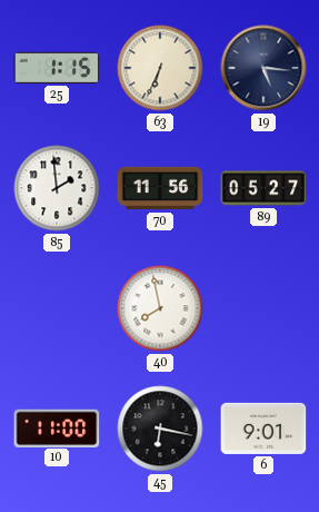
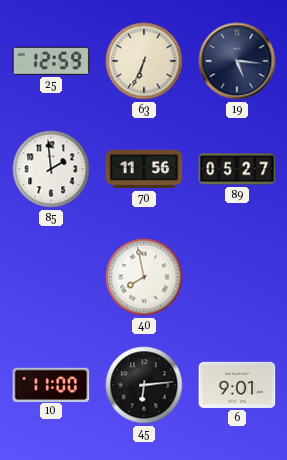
25: 1:15 -> 12:59 (51, 61)
45: 6:17 -> 6:14 (144, 385)
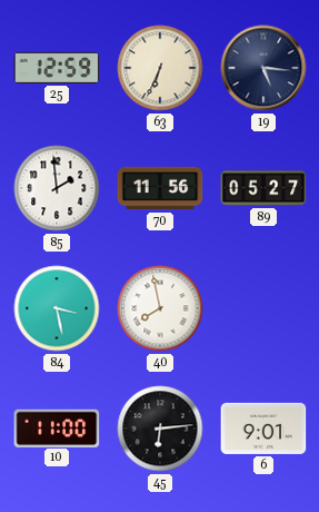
84: none -> 3:28 (57, 308)
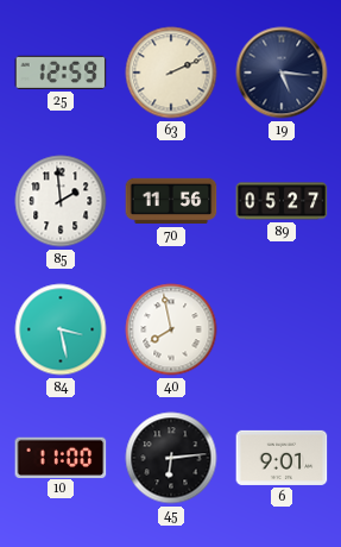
63: 6:34 -> 2:11 (171, 73)
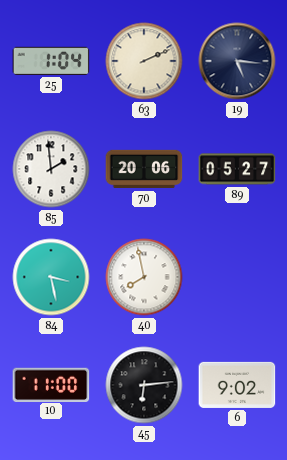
25: 12:59 -> 1:04 (51, 61)
70: 11:56 -> 20:06 (144, 169)
6: 9:01 -> 9:02 (237, 385)
